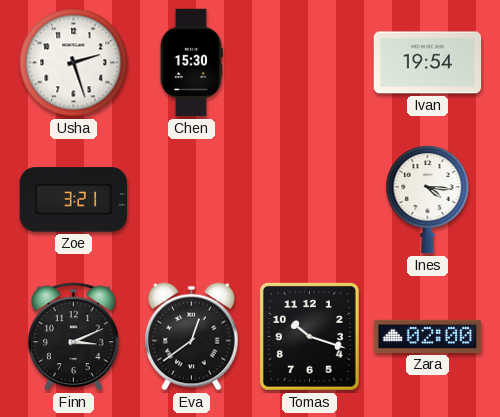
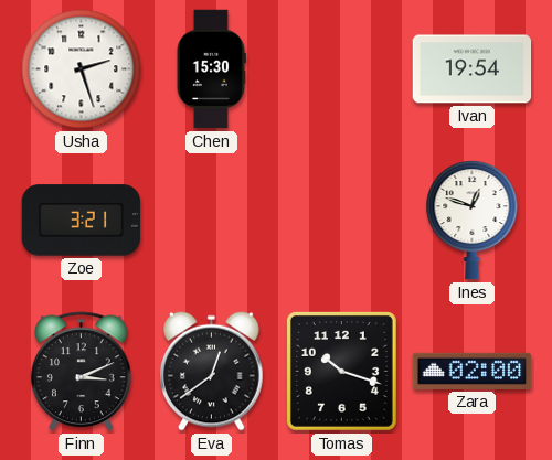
Ines: 4:16 -> 12:48 (473, 221)
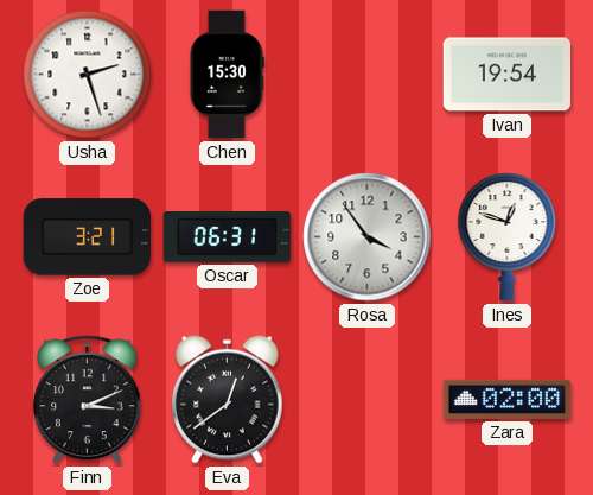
Oscar: none -> 06:31 (228, 237)
Rosa: none -> 3:54 (368, 237)
Tomas: 10:18 -> none (341, 371)
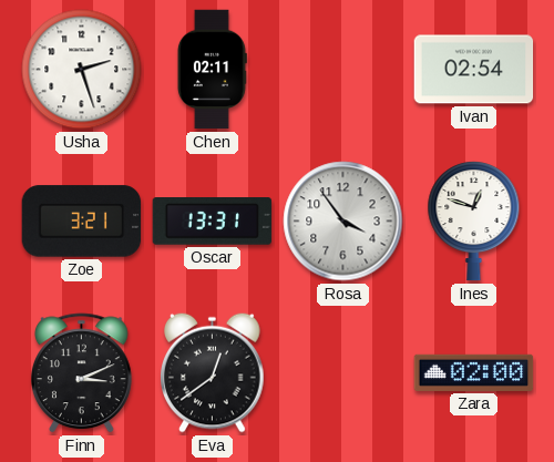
Chen: 15:30 -> 02:11 (212, 70)
Ivan: 19:54 -> 02:54 (474, 70)
Oscar: 06:31 -> 13:31 (213, 222)
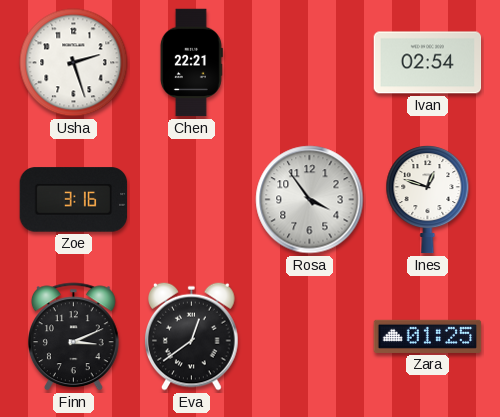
Chen: 02:11 -> 22:21 (191, 63)
Zoe: 3:21 -> 3:16 (74, 200)
Oscar: 13:31 -> none (213, 222)
Zara: 02:00 -> 01:25 (428, 336)
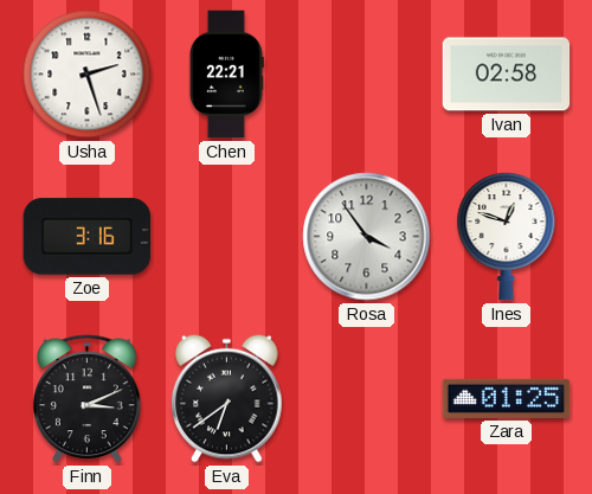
Ivan: 02:54 -> 02:58 (507, 75)
Eva: 12:39 -> 6:39 (227, 398)
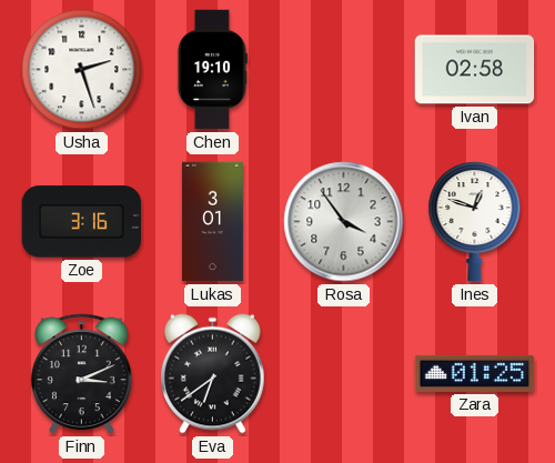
Chen: 22:21 -> 19:10 (212, 70)
Lukas: none -> 3:01 (213, 222)
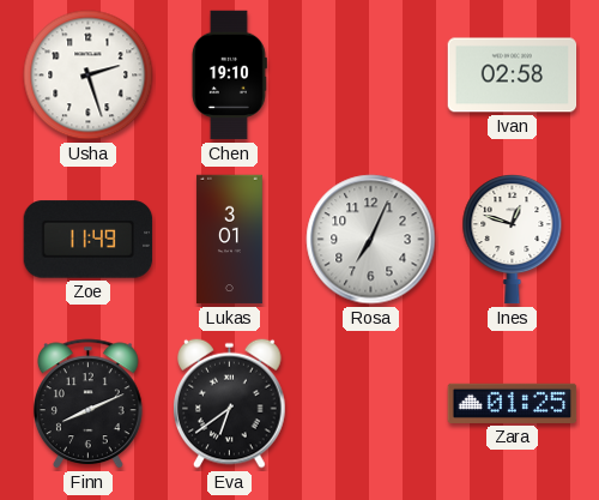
Zoe: 3:16 -> 11:49 (89, 240)
Rosa: 3:54 -> 7:04 (371, 240)
Finn: 3:11 -> 8:11 (87, 404)
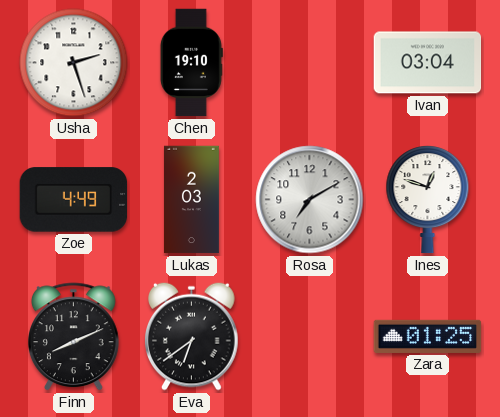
Ivan: 02:58 -> 03:04 (428, 63)
Zoe: 11:49 -> 4:49 (74, 200)
Lukas: 3:01 -> 2:03 (192, 200)
Rosa: 7:04 -> 7:10 (310, 200)
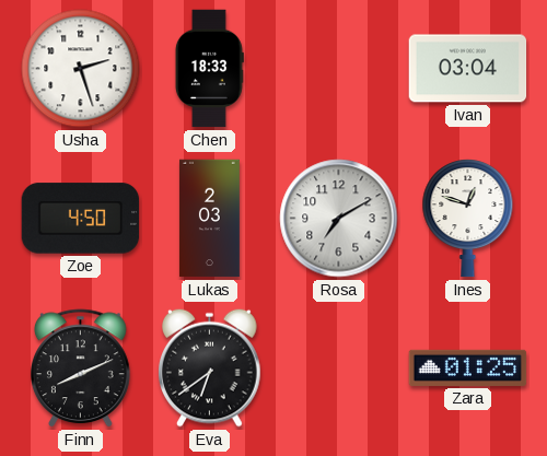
Chen: 19:10 -> 18:33 (209, 69)
Zoe: 4:49 -> 4:50 (81, 219)
